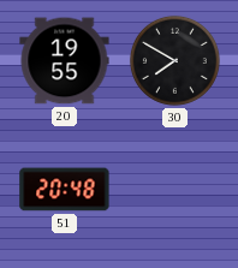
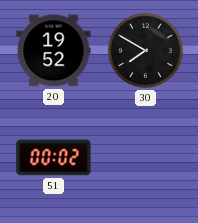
20: 19:55 -> 19:52 (54, 51)
51: 20:48 -> 00:02 (54, 158)
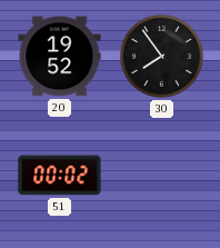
30: 7:50 -> 7:54 (161, 56)
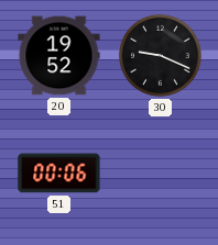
30: 7:54 -> 9:19 (160, 55)
51: 00:02 -> 00:06 (59, 174)
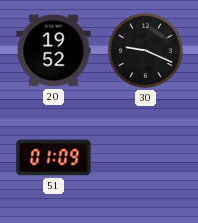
51: 00:06 -> 01:09 (54, 158)
